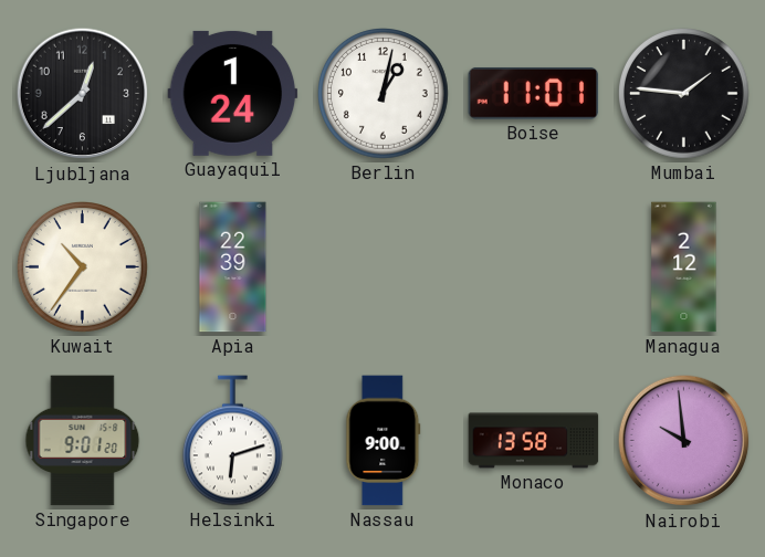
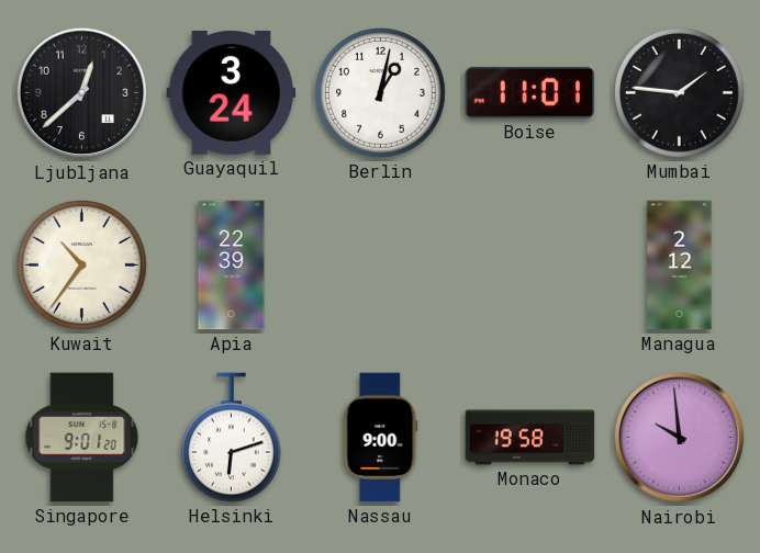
Guayaquil: 1:24 -> 3:24 (232, 92)
Monaco: 13:58 -> 19:58 (530, 438)
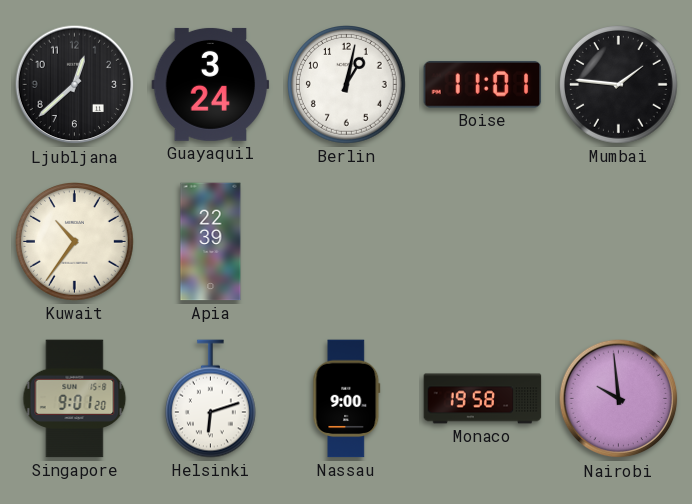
Managua: 2:12 -> none (680, 266)
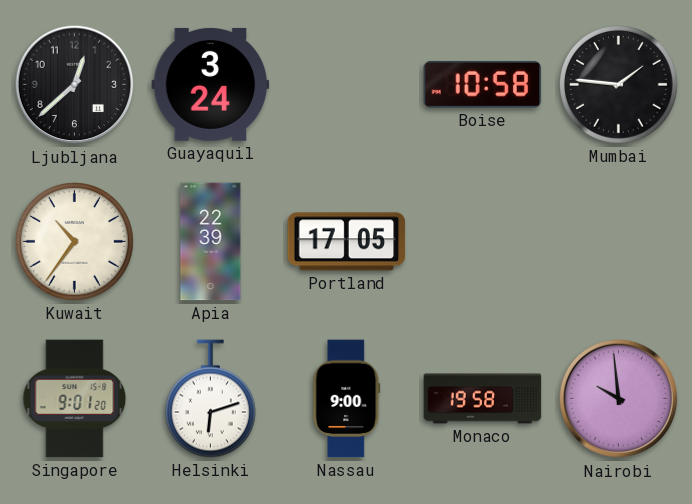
Berlin: 1:02 -> none (347, 85)
Boise: 11:01 -> 10:58 (483, 85)
Portland: none -> 17:05 (347, 242)
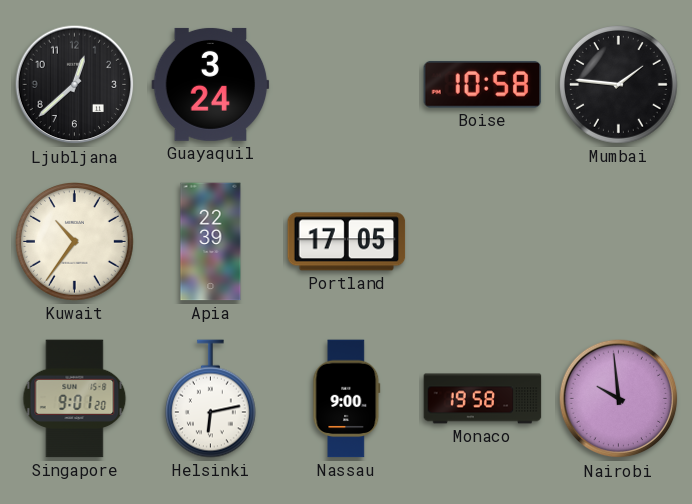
Helsinki: 6:12 -> 6:13 (210, 399)
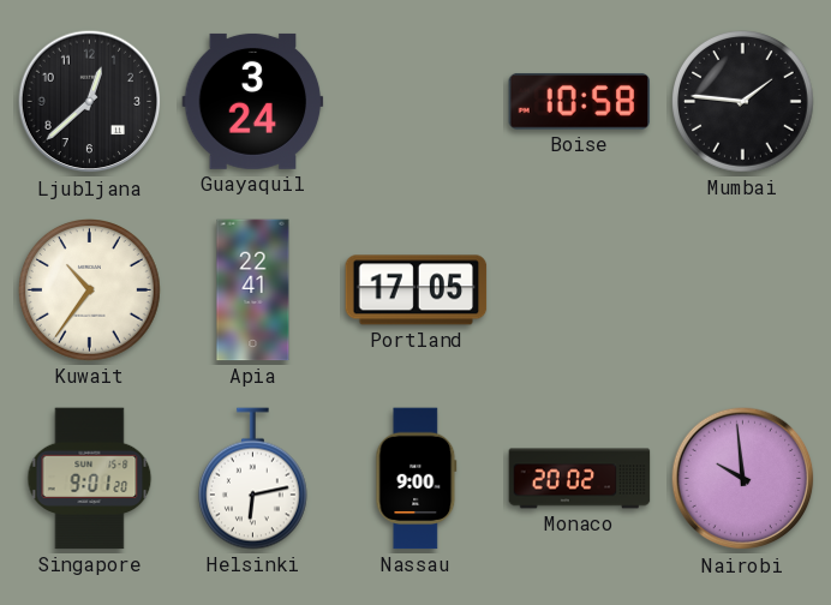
Apia: 22:39 -> 22:41 (253, 290)
Monaco: 19:58 -> 20:02 (580, 479)
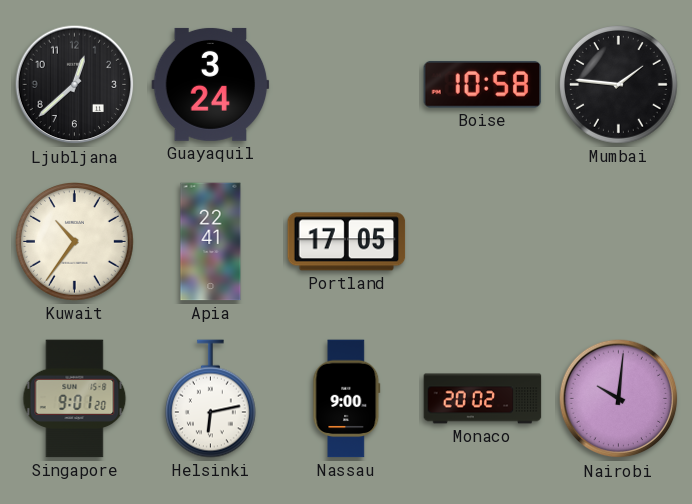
Nairobi: 9:59 -> 10:01 (619, 399)
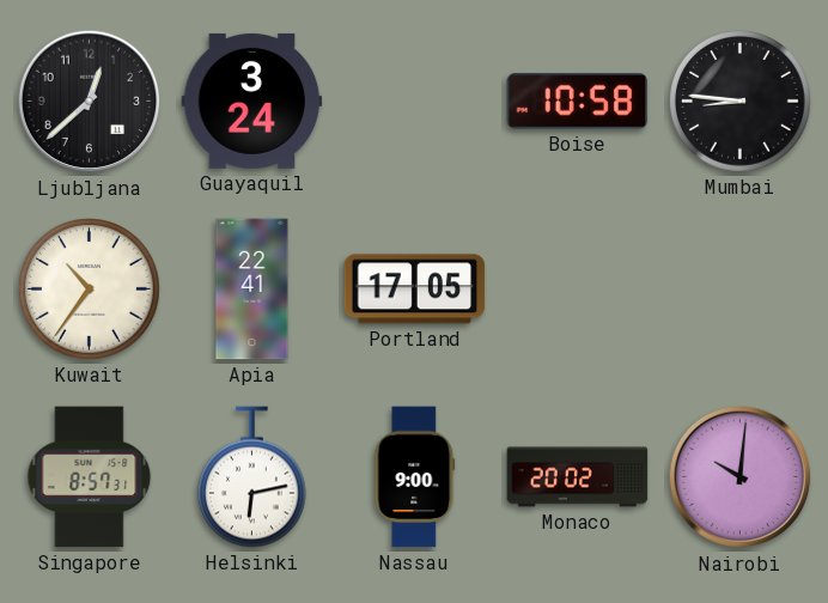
Mumbai: 1:46 -> 8:46 (741, 102)
Singapore: 9:01 -> 8:57 (90, 477)
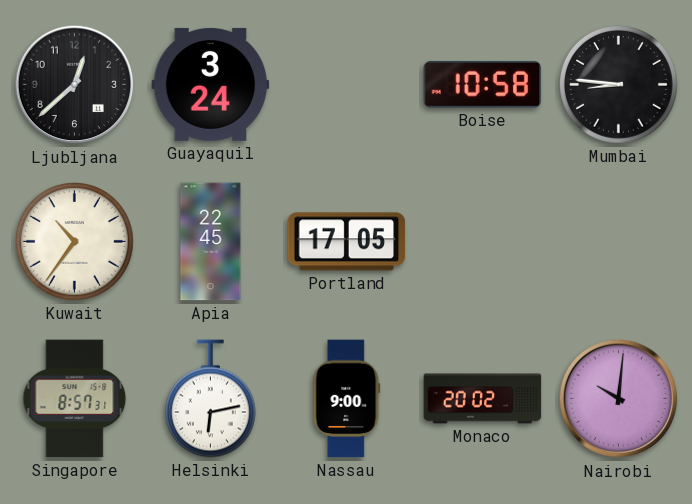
Apia: 22:41 -> 22:45 (211, 242)
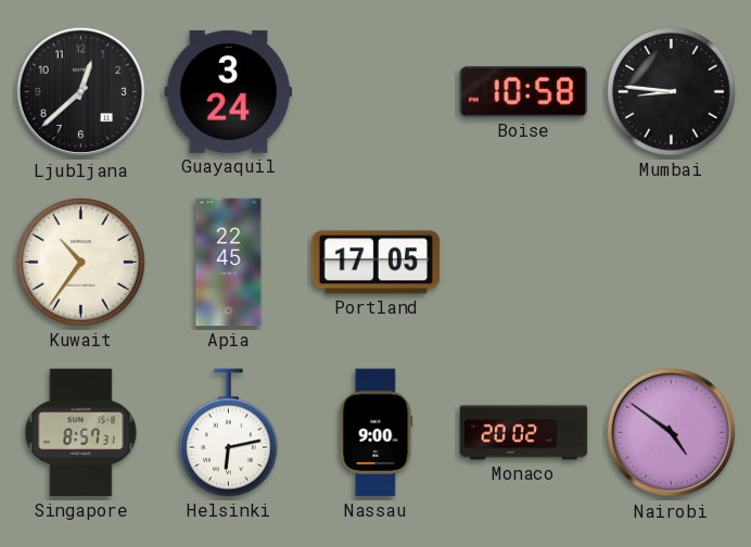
Nairobi: 10:01 -> 4:51 (672, 433)
